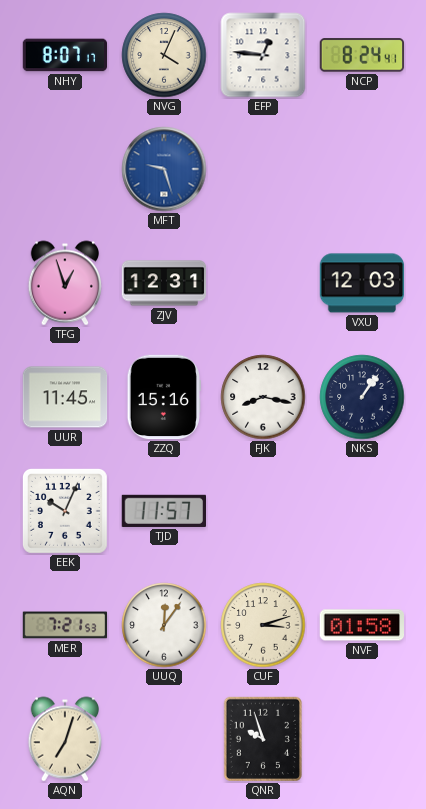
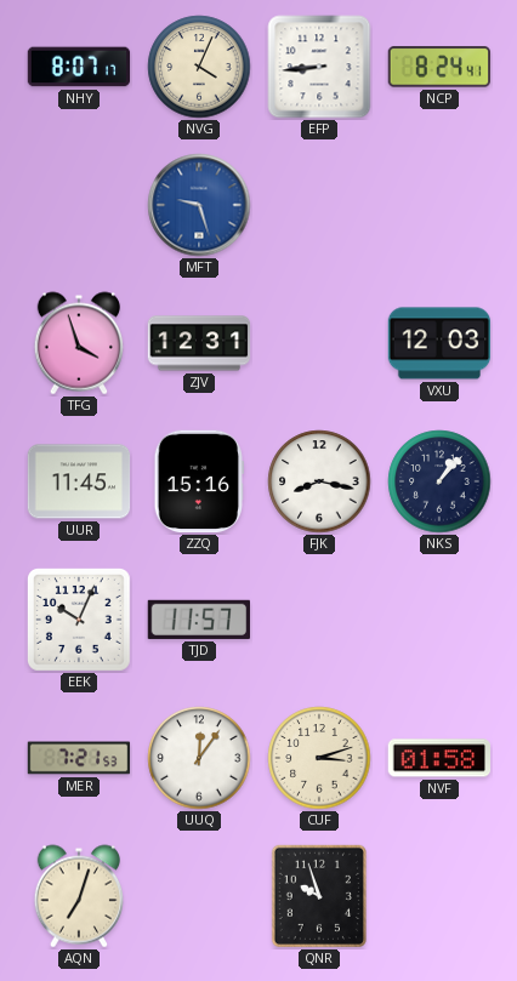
EFP: 12:46 -> 8:44 (319, 67)
TFG: 12:57 -> 3:57 (78, 343)
NKS: 1:06 -> 1:07 (439, 481)
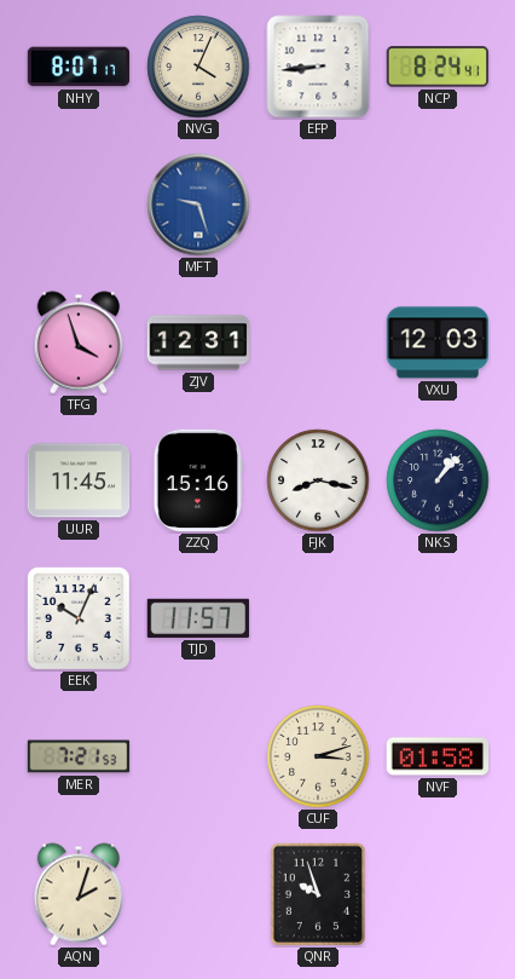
UUQ: 12:06 -> none (199, 758)
AQN: 7:03 -> 2:03 (77, 894)
